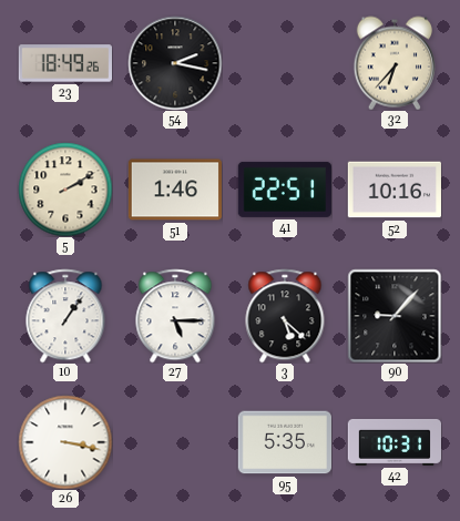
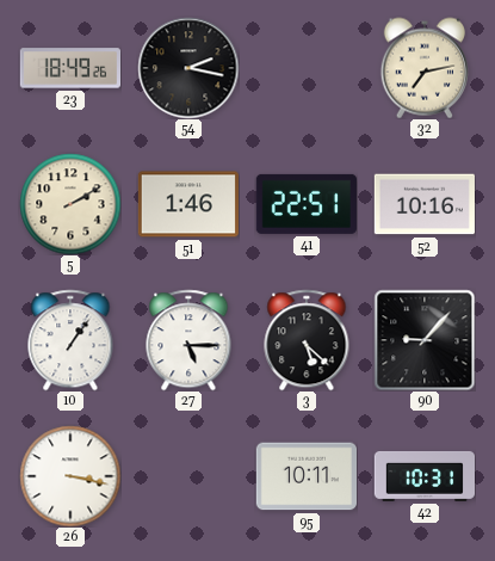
32: 6:37 -> 7:13 (425, 68)
95: 5:35 -> 10:11 (305, 476)
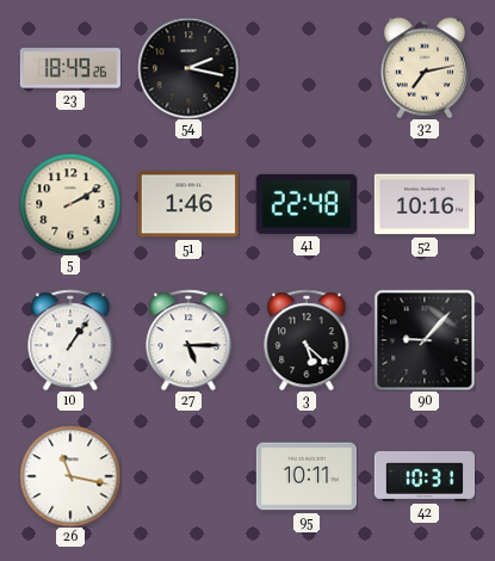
41: 22:51 -> 22:48 (307, 204)
26: 3:17 -> 11:17 (70, 476)
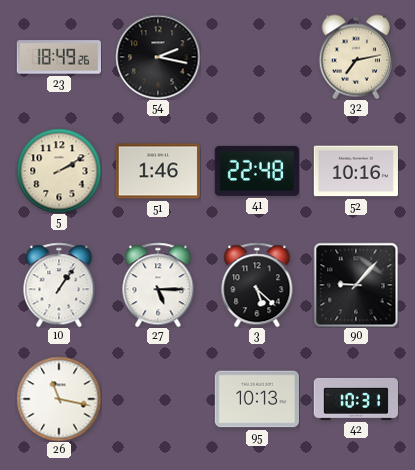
95: 10:11 -> 10:13 (256, 399)
